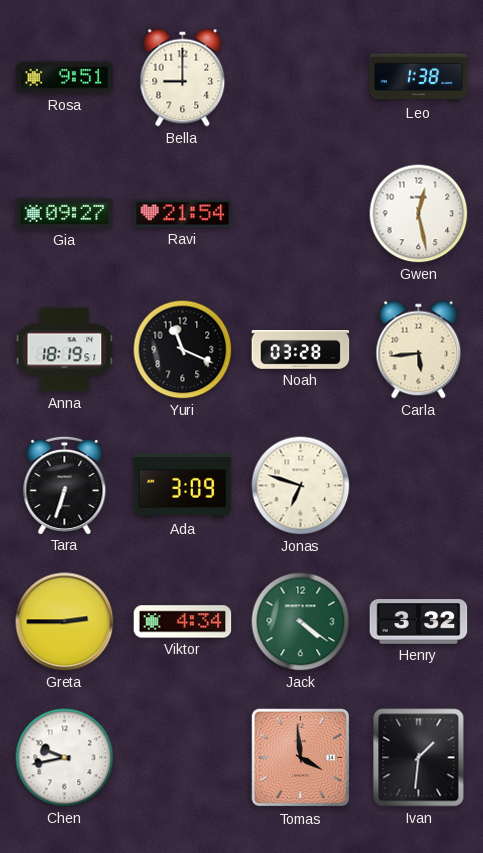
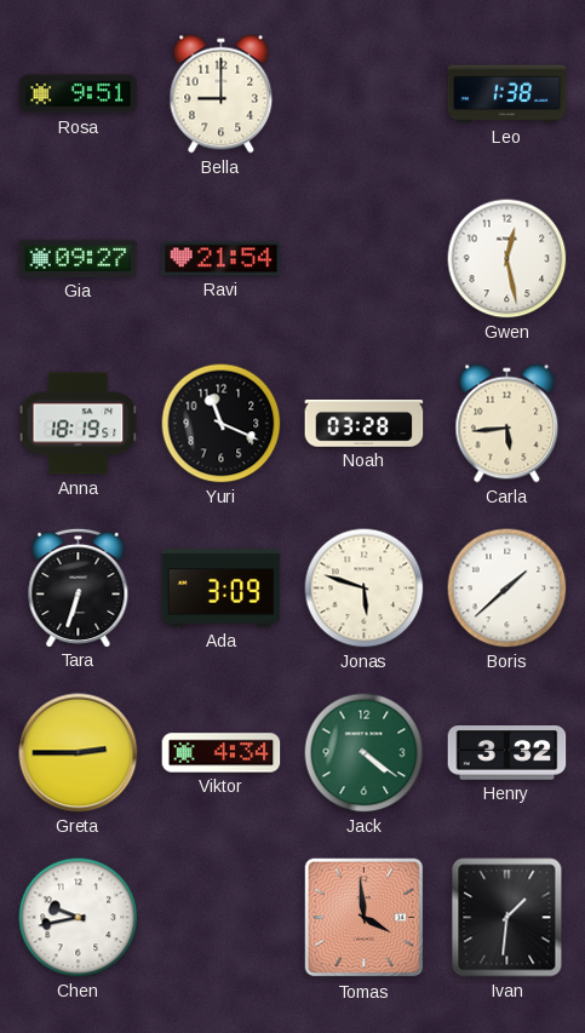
Jonas: 6:48 -> 5:48 (365, 589)
Boris: none -> 1:38 (507, 589)
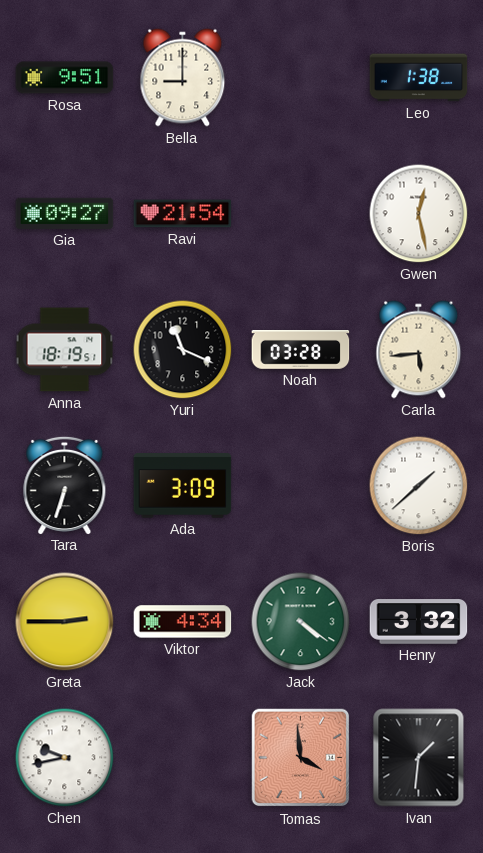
Jonas: 5:48 -> none (365, 589)
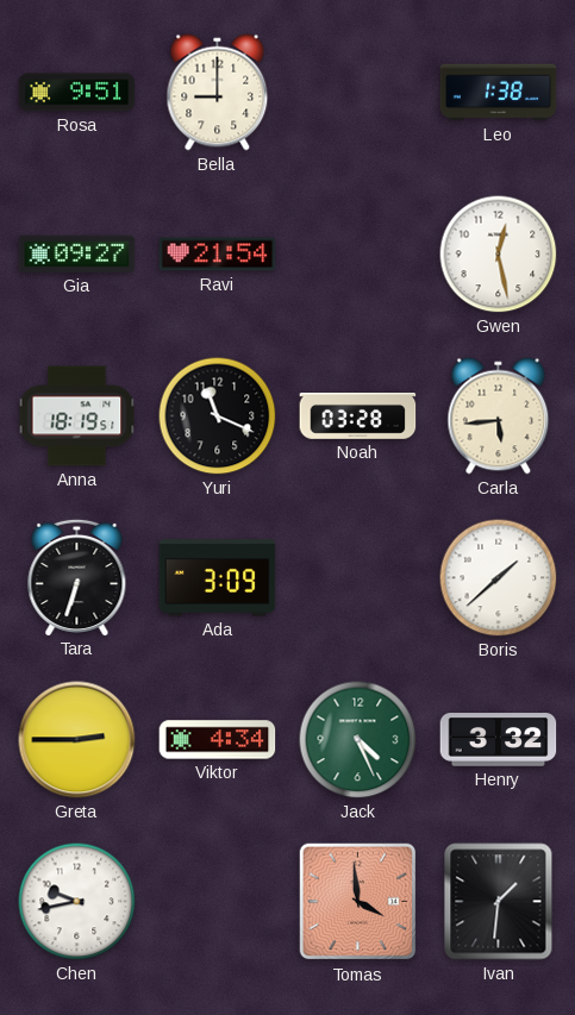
Jack: 4:21 -> 4:26 (358, 740)
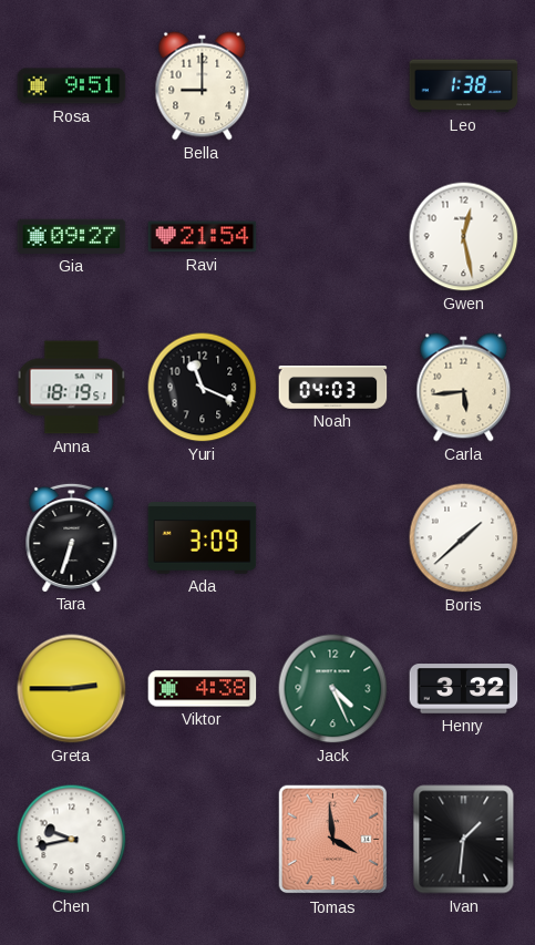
Noah: 03:28 -> 04:03 (333, 388)
Viktor: 4:34 -> 4:38 (203, 689)
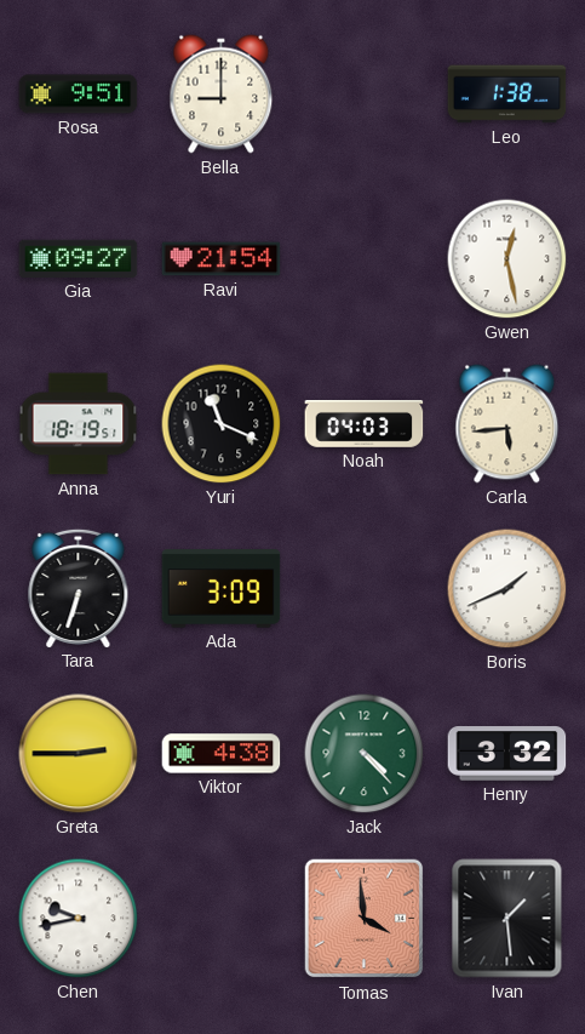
Boris: 1:38 -> 1:41 (507, 589)
Jack: 4:26 -> 4:23 (365, 754)
Ivan: 1:31 -> 1:29 (507, 919)
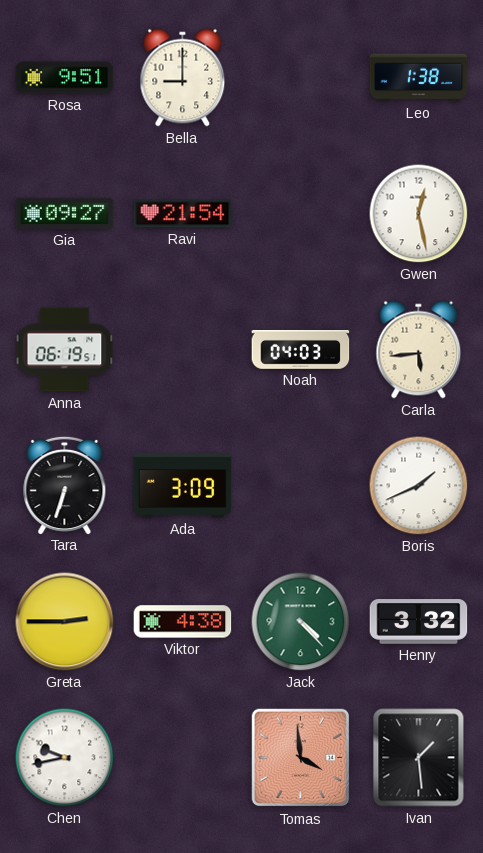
Anna: 18:19 -> 06:19 (65, 350)
Yuri: 11:19 -> none (222, 424)
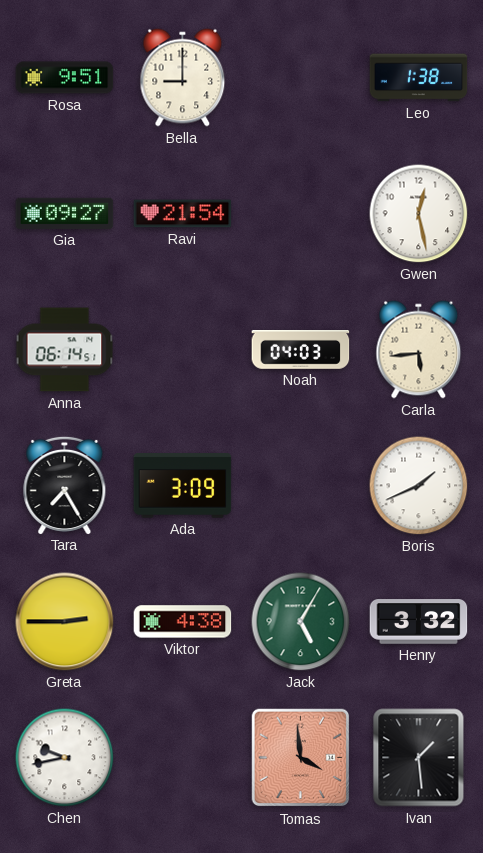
Anna: 06:19 -> 06:14 (65, 350)
Tara: 6:33 -> 7:25 (65, 485)
Jack: 4:23 -> 5:05 (301, 622)
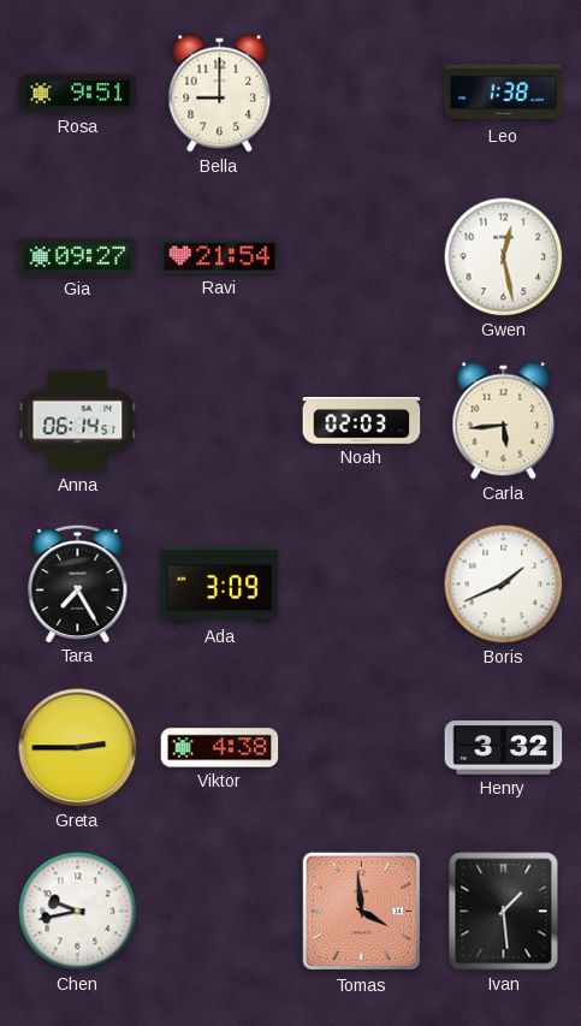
Noah: 04:03 -> 02:03 (362, 421)
Jack: 5:05 -> none (301, 622)
